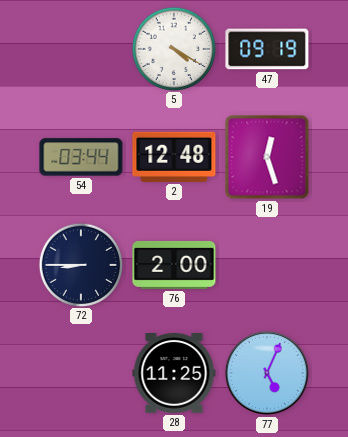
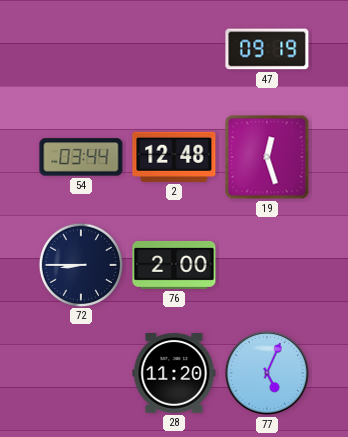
5: 4:20 -> none (173, 48)
28: 11:25 -> 11:20 (174, 373)
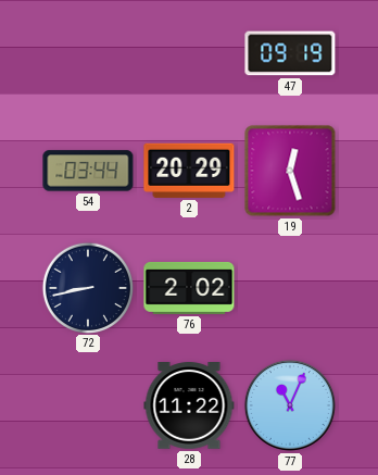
2: 12:48 -> 20:29 (189, 171)
72: 8:45 -> 8:43 (87, 287)
76: 2:00 -> 2:02 (189, 288)
28: 11:20 -> 11:22 (189, 405)
77: 5:04 -> 11:04 (290, 405)
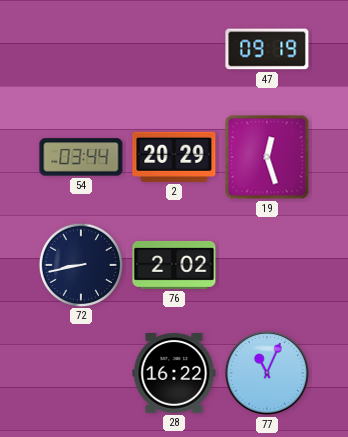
28: 11:22 -> 16:22 (174, 373)
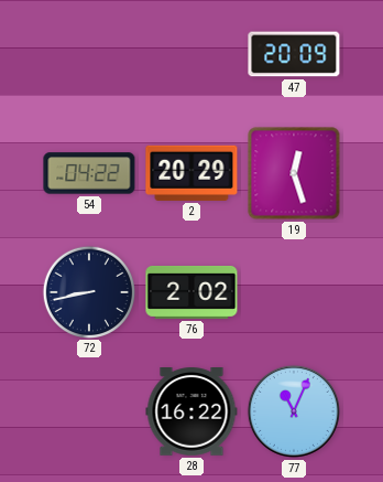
47: 09:19 -> 20:09 (294, 54)
54: 03:44 -> 04:22 (89, 173)
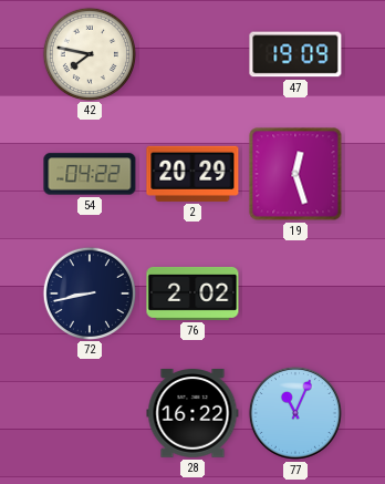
42: none -> 7:47 (89, 53)
47: 20:09 -> 19:09 (295, 54)
